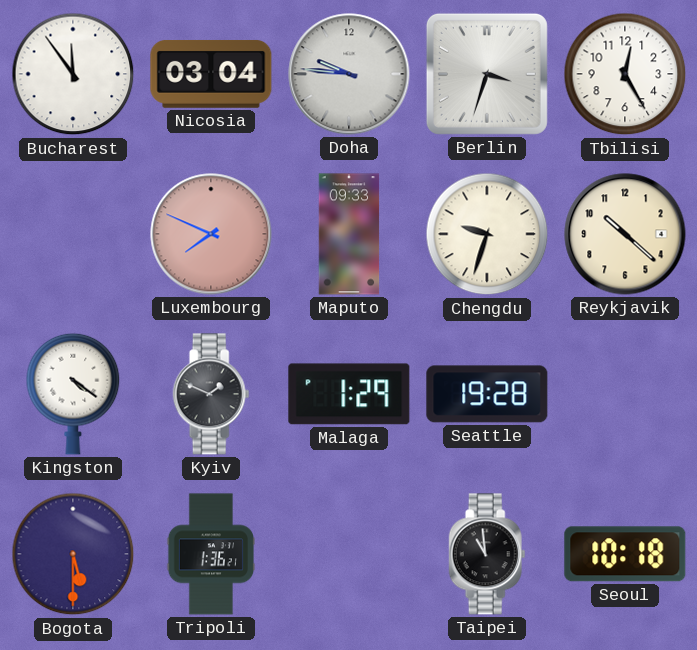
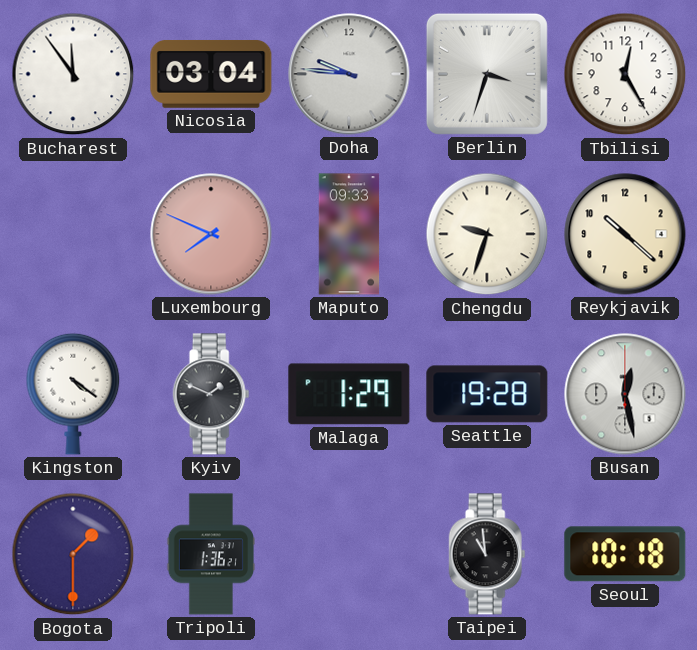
Busan: none -> 12:28 (625, 394)
Bogota: 5:30 -> 1:30 (73, 554)
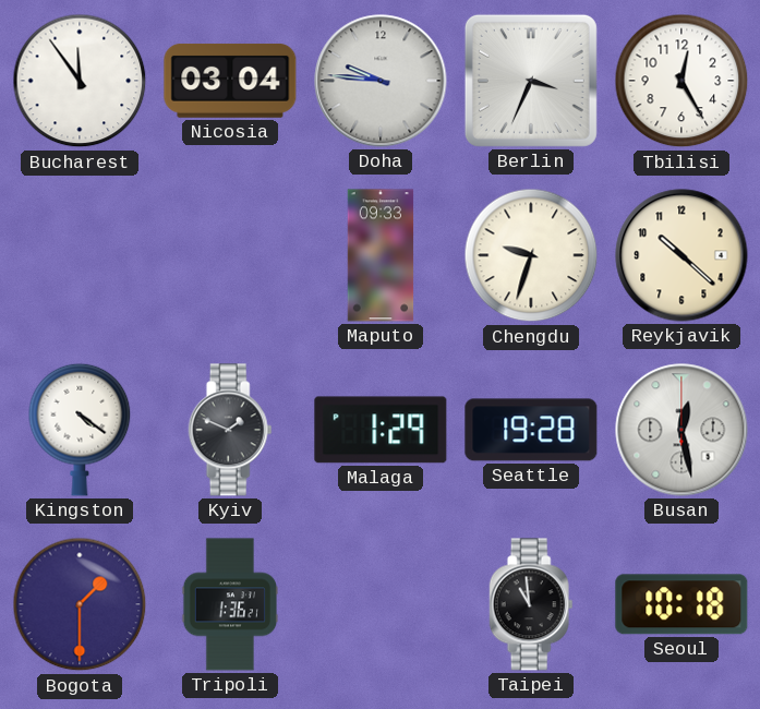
Berlin: 3:33 -> 3:34 (531, 81)
Luxembourg: 7:49 -> none (211, 234)
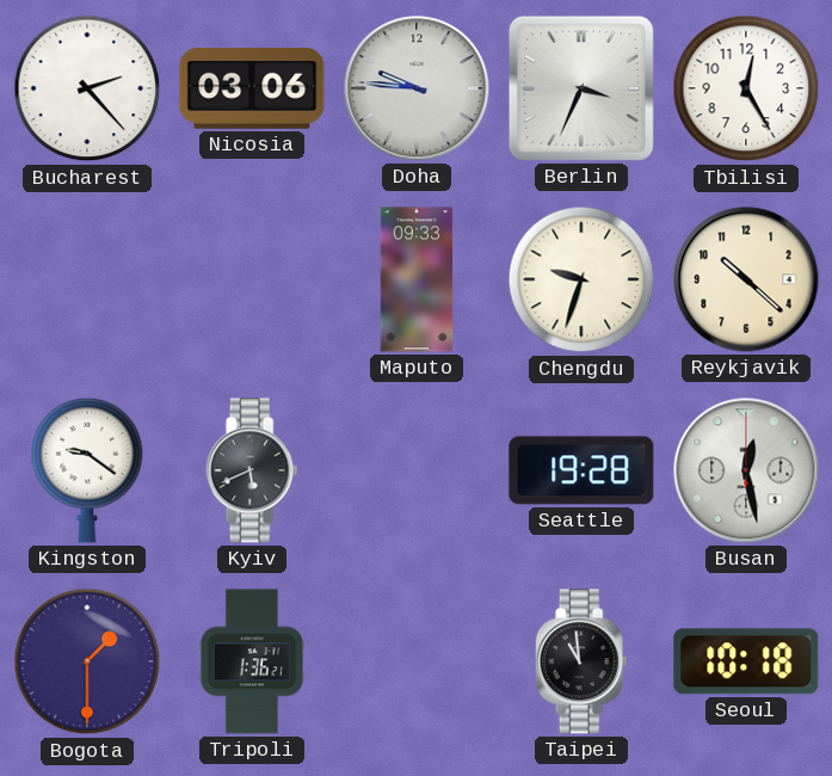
Bucharest: 11:54 -> 2:23 (87, 88)
Nicosia: 03:04 -> 03:06 (252, 88)
Kingston: 4:21 -> 9:21 (87, 470)
Kyiv: 1:49 -> 5:41 (252, 470)
Malaga: 1:29 -> none (381, 430)
